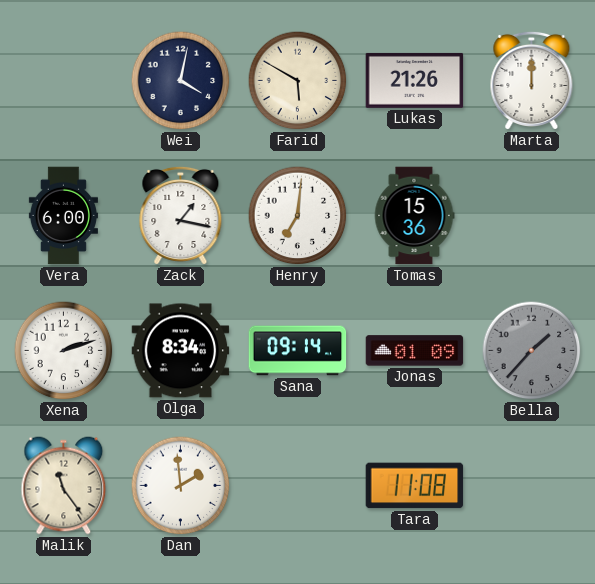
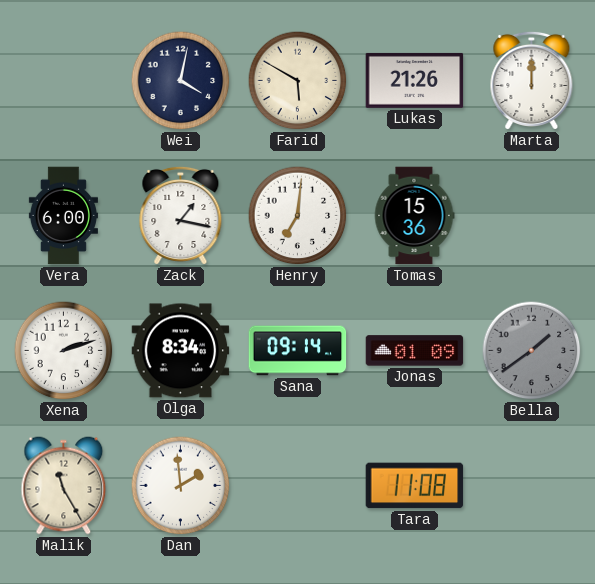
Bella: 1:37 -> 1:39 (532, 351)
Malik: 11:24 -> 11:25 (64, 486)
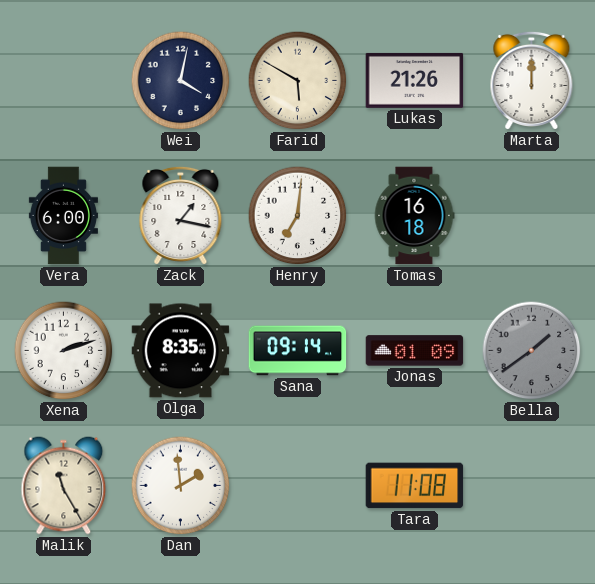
Tomas: 15:36 -> 16:18 (414, 216)
Olga: 8:34 -> 8:35 (181, 351)
